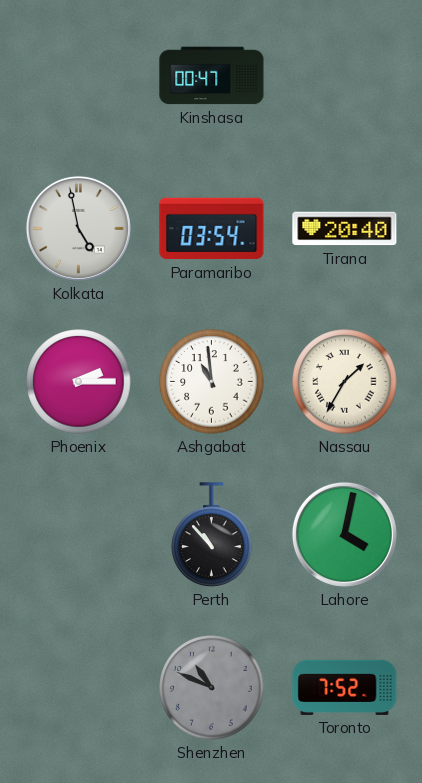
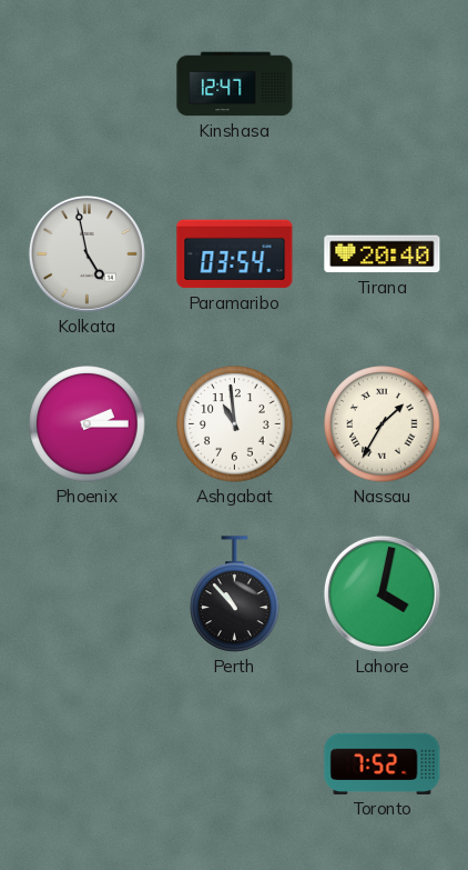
Kinshasa: 00:47 -> 12:47 (235, 84)
Shenzhen: 10:49 -> none (212, 688)
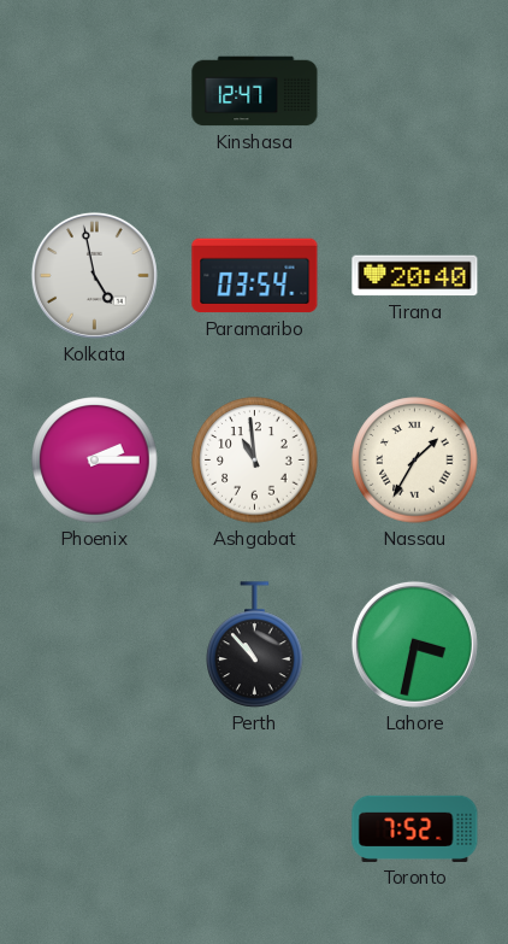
Lahore: 4:02 -> 3:32 (414, 644)
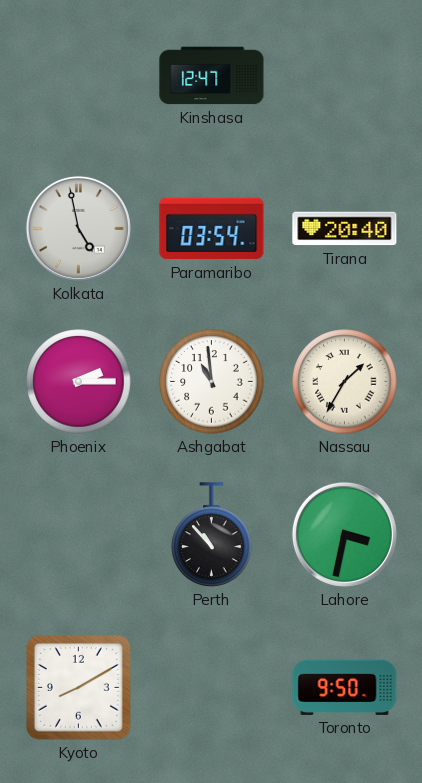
Kyoto: none -> 8:10 (79, 688)
Toronto: 7:52 -> 9:50 (345, 687)
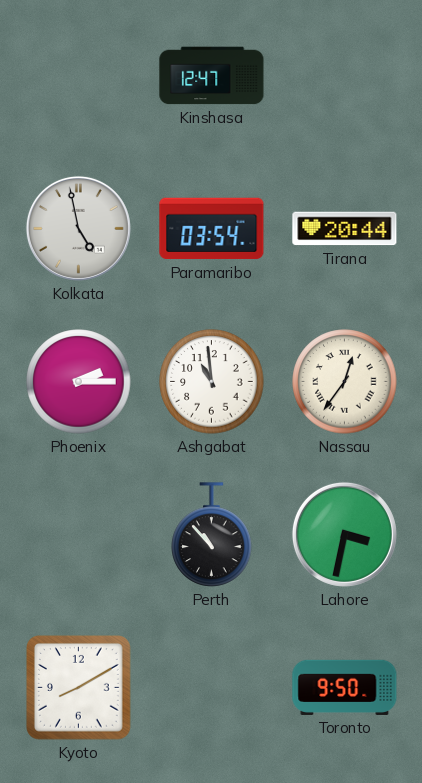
Tirana: 20:40 -> 20:44 (345, 229)
Nassau: 1:35 -> 12:36 (345, 382)
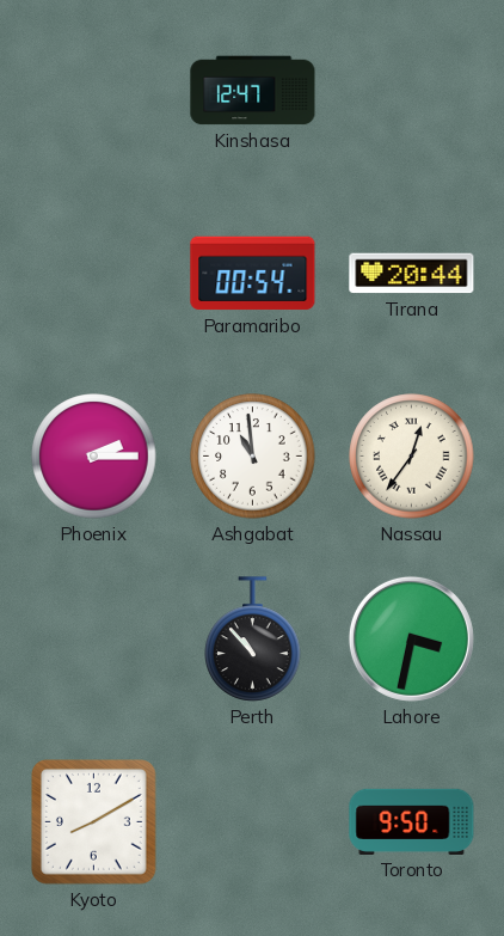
Kolkata: 4:58 -> none (78, 228)
Paramaribo: 03:54 -> 00:54 (253, 274)
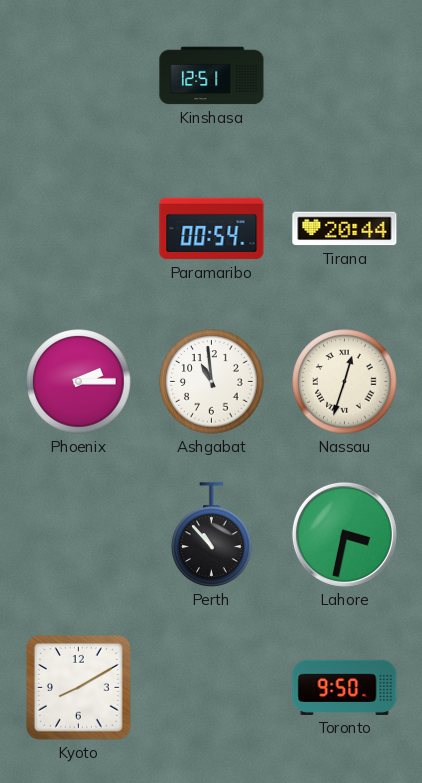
Kinshasa: 12:47 -> 12:51 (212, 76)
Nassau: 12:36 -> 12:33 (345, 382)
